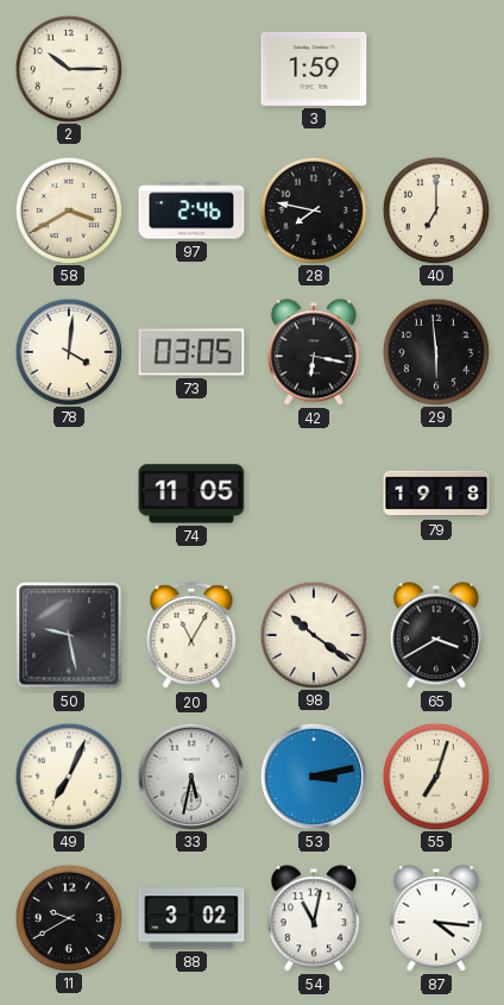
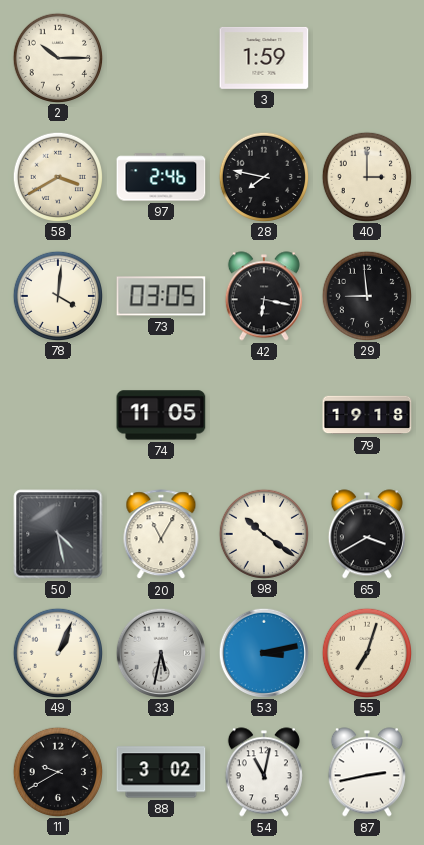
40: 7:00 -> 3:00 (366, 176)
29: 5:59 -> 8:59 (366, 295)
50: 9:28 -> 4:28 (58, 534)
49: 7:04 -> 1:04 (57, 652)
87: 4:16 -> 2:43 (367, 772)
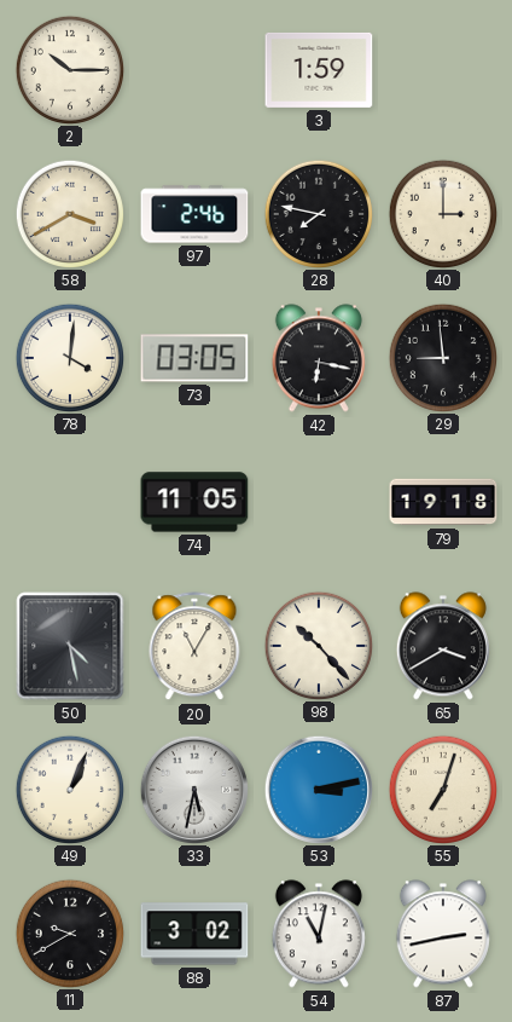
98: 10:21 -> 10:23 (318, 645)
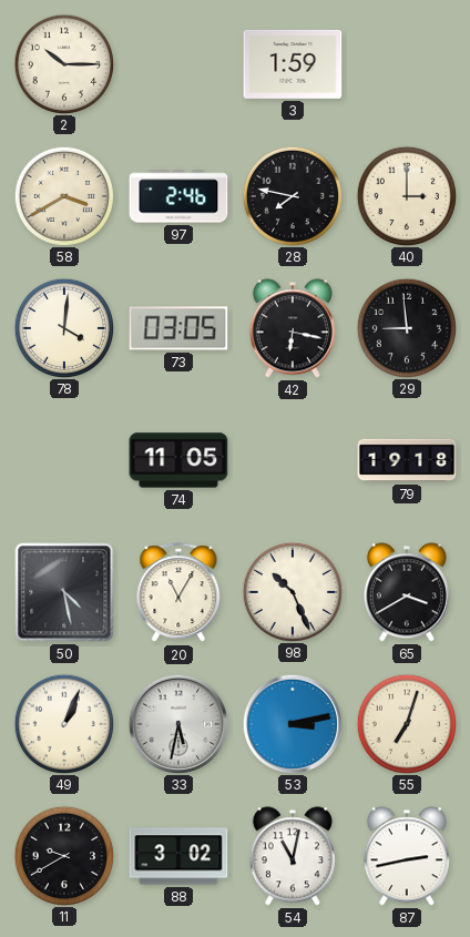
98: 10:23 -> 10:26 (292, 591)
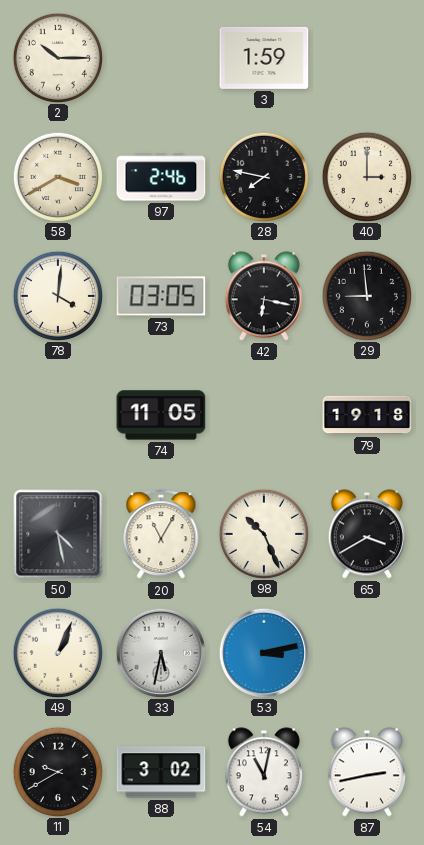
55: 7:03 -> none (406, 723)
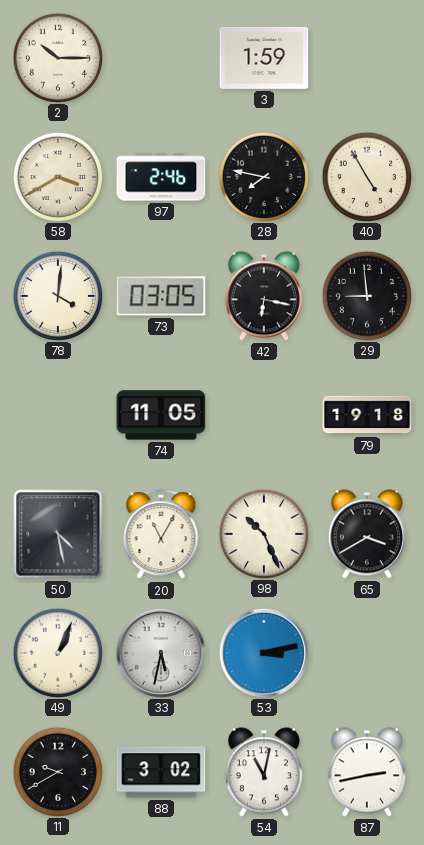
40: 3:00 -> 4:55 (366, 176)
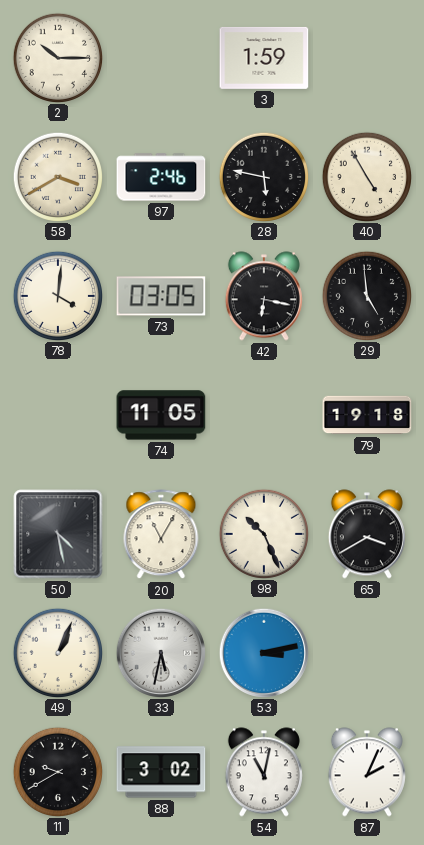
28: 7:47 -> 5:47 (263, 176)
29: 8:59 -> 4:59 (366, 295)
87: 2:43 -> 2:04 (367, 772)
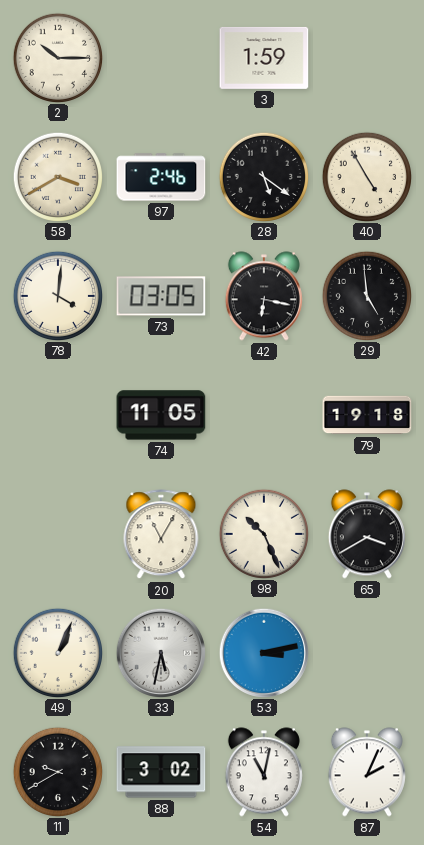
28: 5:47 -> 5:21 (263, 176)
50: 4:28 -> none (58, 534)
